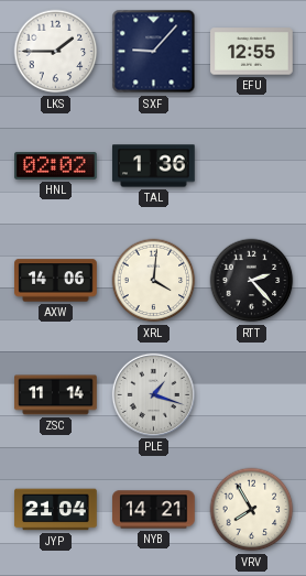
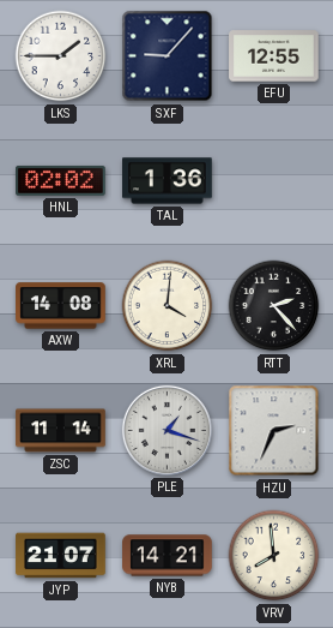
AXW: 14:06 -> 14:08 (61, 306)
HZU: none -> 2:34 (274, 431)
JYP: 21:04 -> 21:07 (61, 556)
VRV: 7:55 -> 7:59 (274, 556)
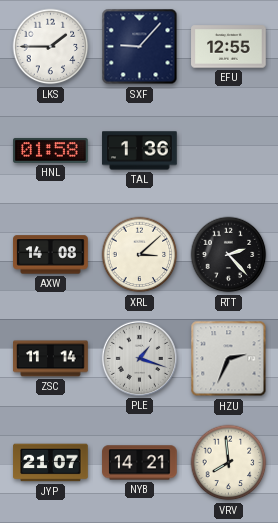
HNL: 02:02 -> 01:58 (51, 151)
XRL: 4:01 -> 3:08 (140, 255)
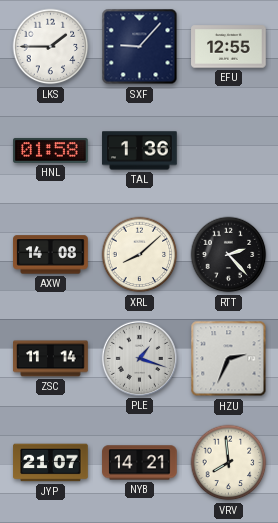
XRL: 3:08 -> 8:08 (140, 255)
